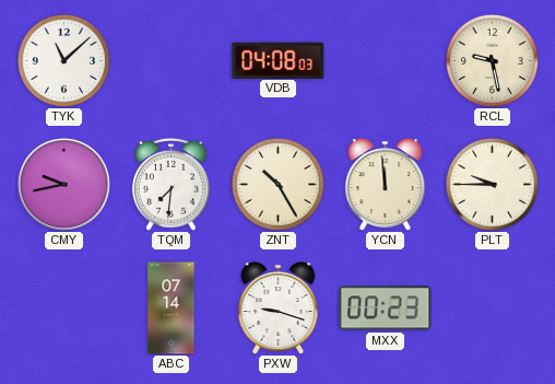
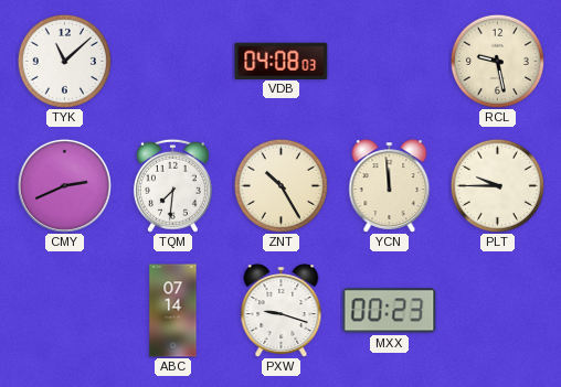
CMY: 9:43 -> 2:41 (64, 185)
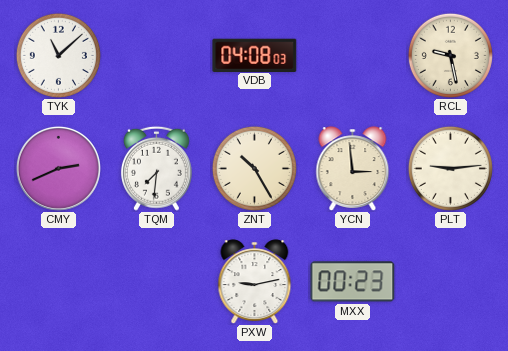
YCN: 11:59 -> 2:59 (353, 168)
PLT: 9:45 -> 9:14 (450, 168)
ABC: 07:14 -> none (173, 311)
PXW: 9:18 -> 9:13 (255, 281)
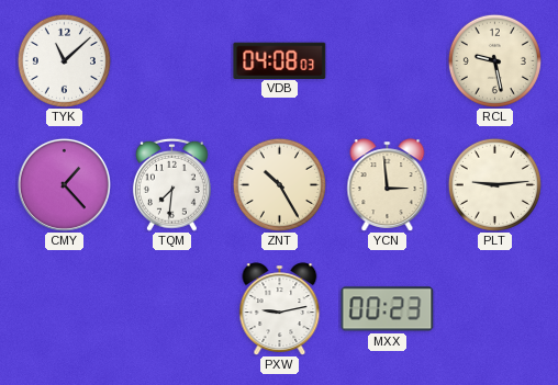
CMY: 2:41 -> 1:23 (64, 184)
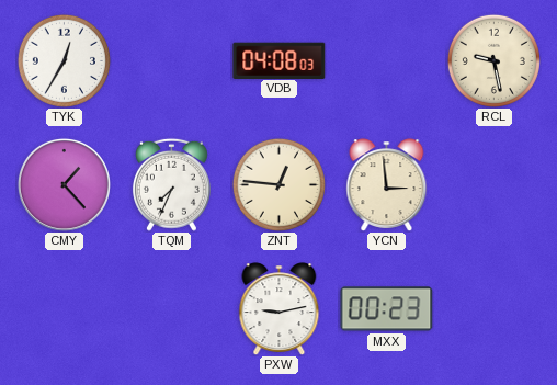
TYK: 11:08 -> 12:35 (64, 60)
TQM: 7:31 -> 7:34 (171, 184)
ZNT: 10:25 -> 12:46 (278, 184)
PLT: 9:14 -> none (494, 184)
